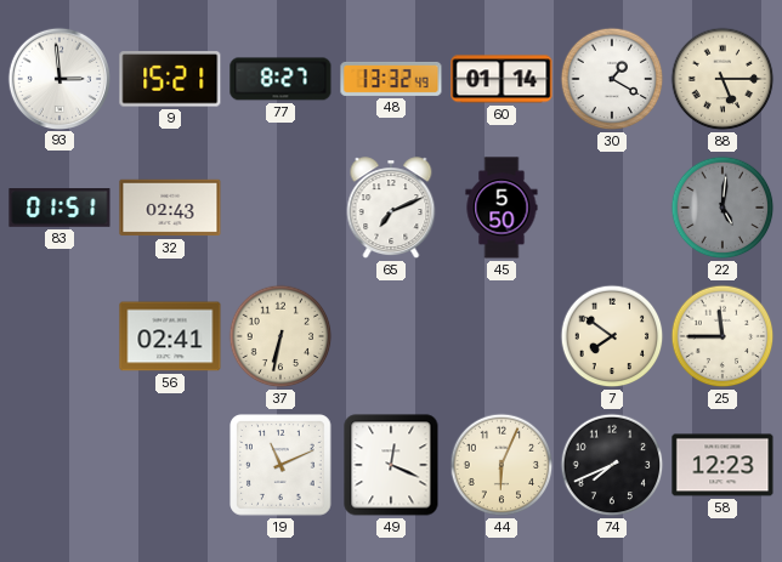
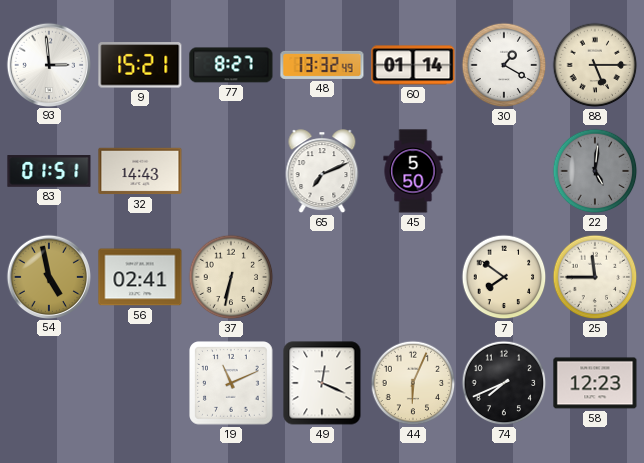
32: 02:43 -> 14:43 (140, 171)
54: none -> 4:58 (48, 276)
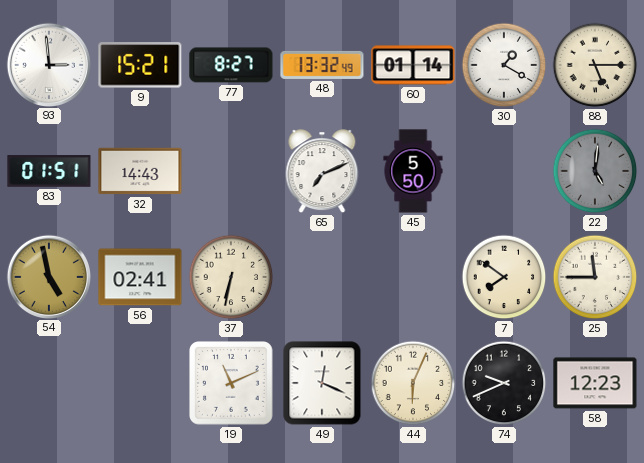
74: 7:41 -> 9:41 (504, 383)
